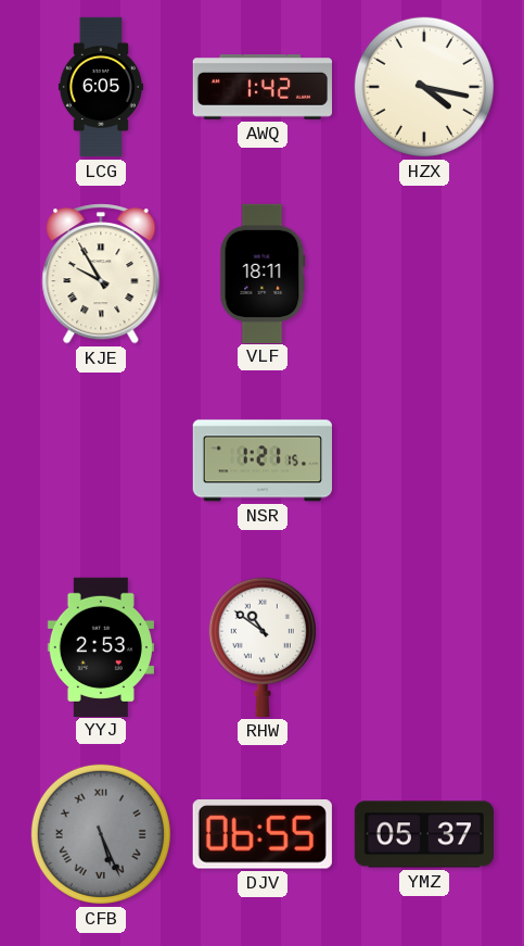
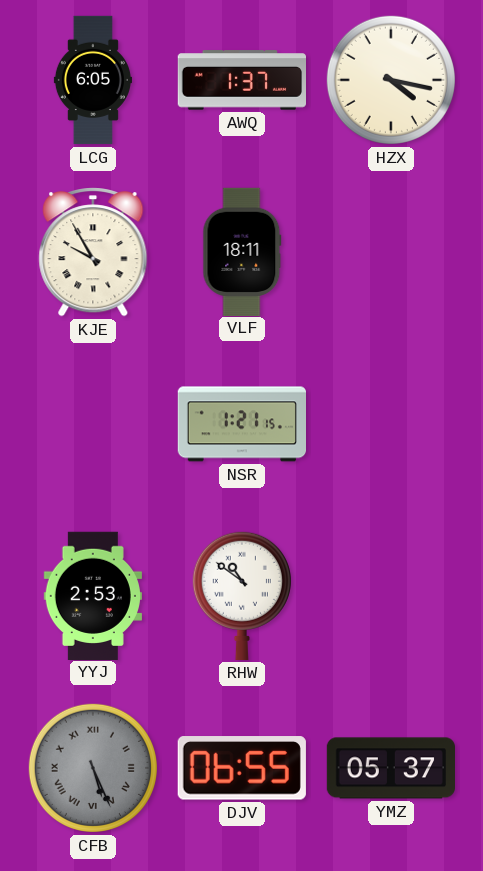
AWQ: 1:42 -> 1:37 (241, 80)
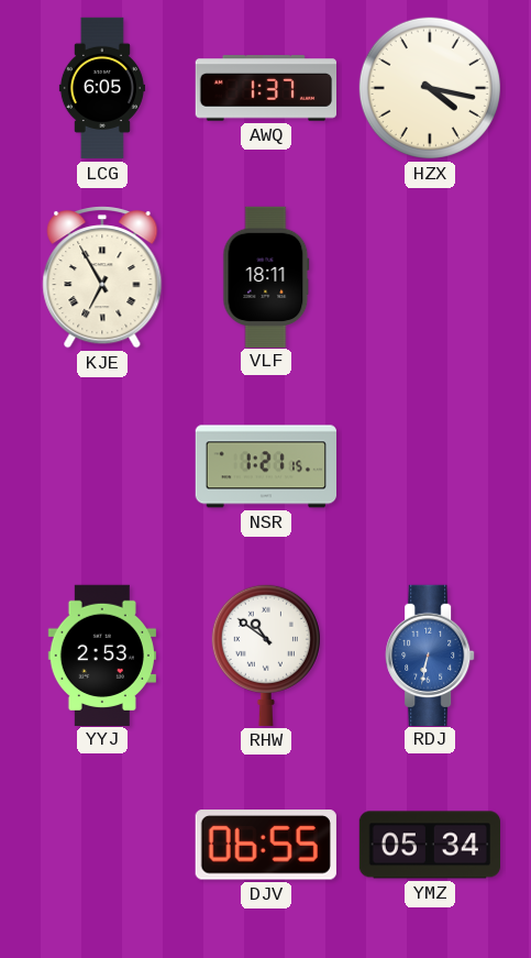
KJE: 9:55 -> 6:55 (102, 277)
RDJ: none -> 6:32 (430, 654)
CFB: 5:26 -> none (93, 768)
YMZ: 05:37 -> 05:34 (429, 845)
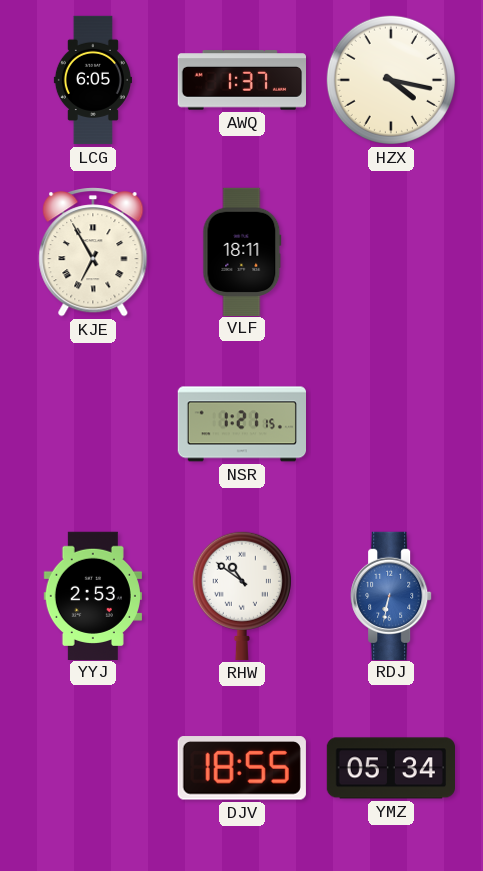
DJV: 06:55 -> 18:55 (242, 768)
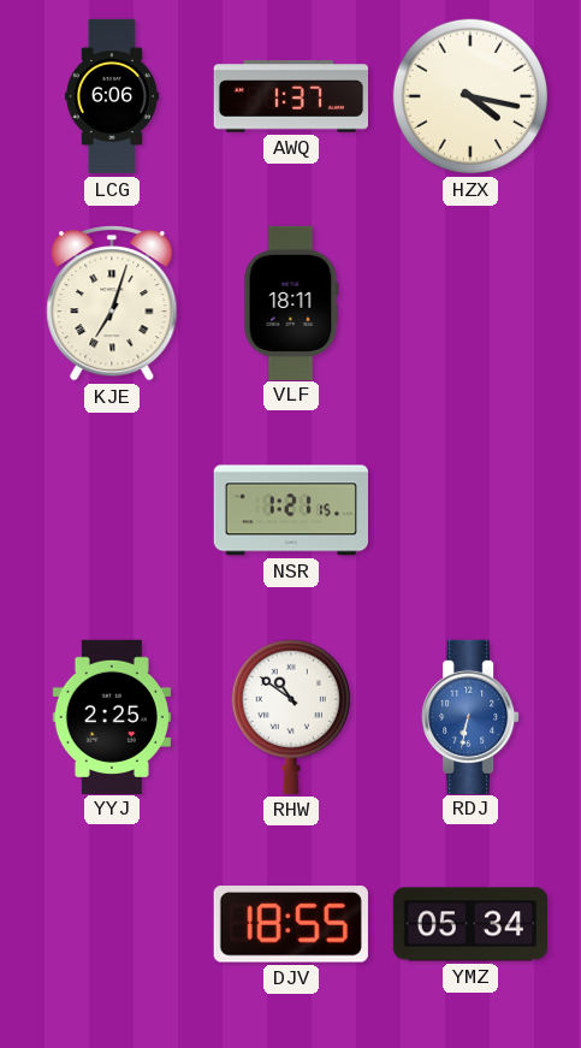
LCG: 6:05 -> 6:06 (112, 96)
KJE: 6:55 -> 7:03 (112, 303)
YYJ: 2:53 -> 2:25 (112, 716)
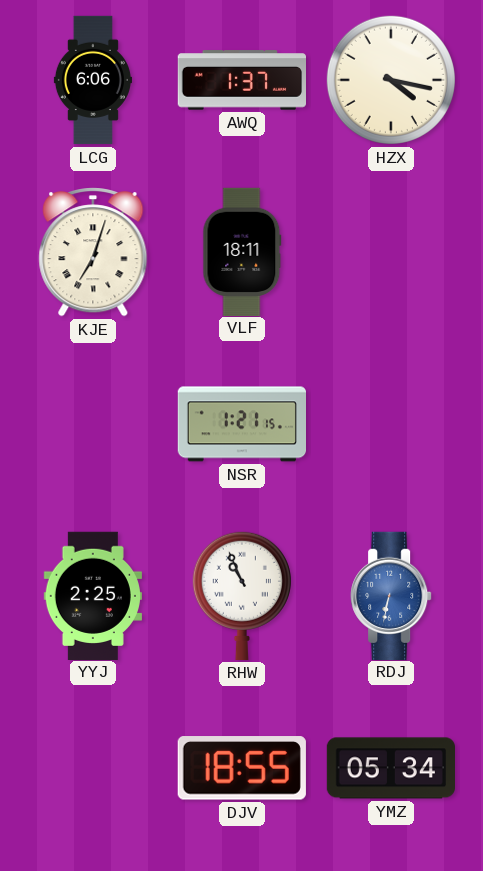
RHW: 10:51 -> 10:56 (242, 595)
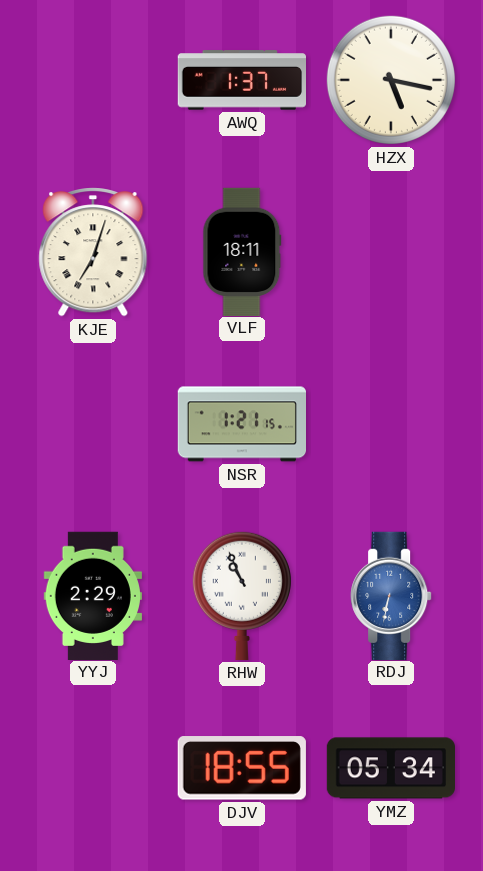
LCG: 6:06 -> none (93, 80)
HZX: 4:17 -> 5:17 (391, 80)
YYJ: 2:25 -> 2:29 (93, 595)
